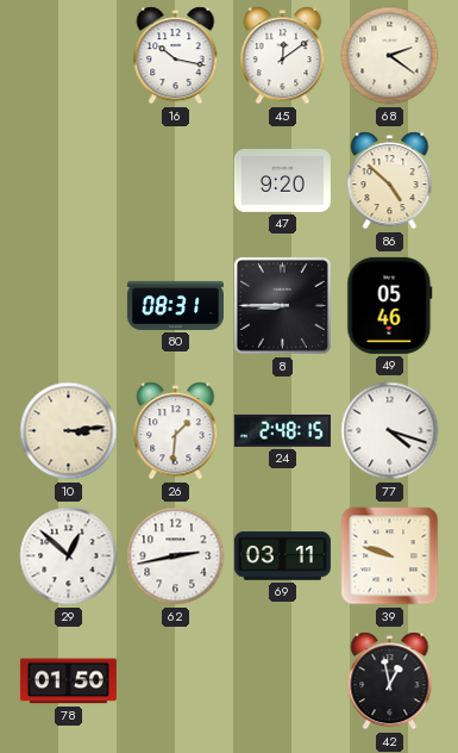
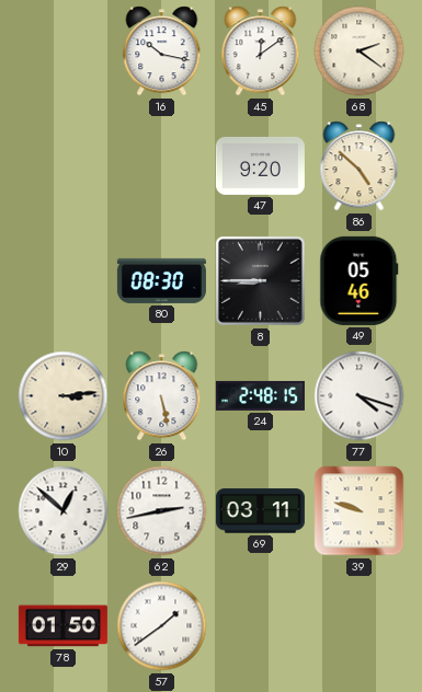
80: 08:31 -> 08:30 (161, 280)
26: 1:31 -> 5:28 (162, 396)
57: none -> 1:39 (162, 626)
42: 12:58 -> none (390, 682)
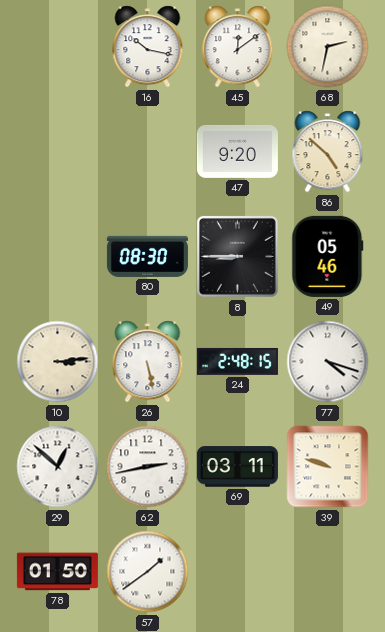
68: 2:21 -> 2:32 (328, 47)
